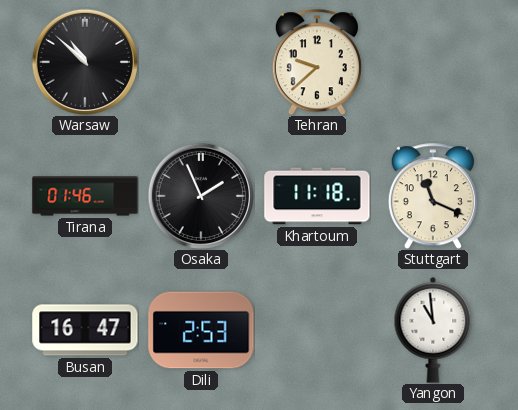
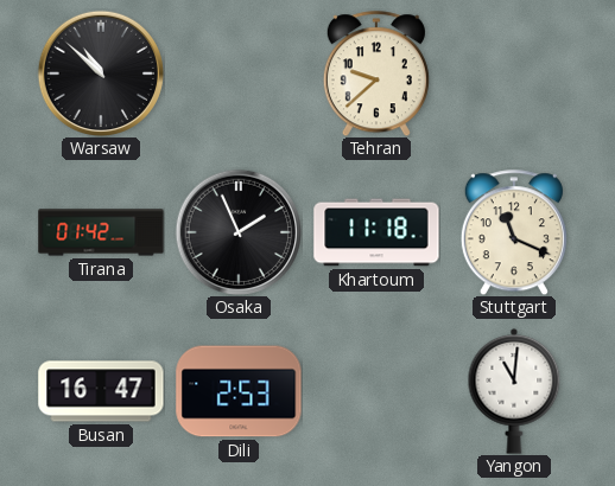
Tirana: 01:46 -> 01:42 (101, 232)
Yangon: 10:59 -> 11:01 (514, 391)
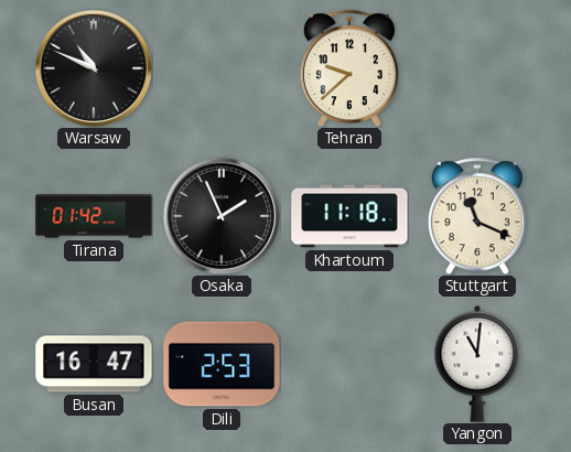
Warsaw: 10:52 -> 10:49 (93, 67)
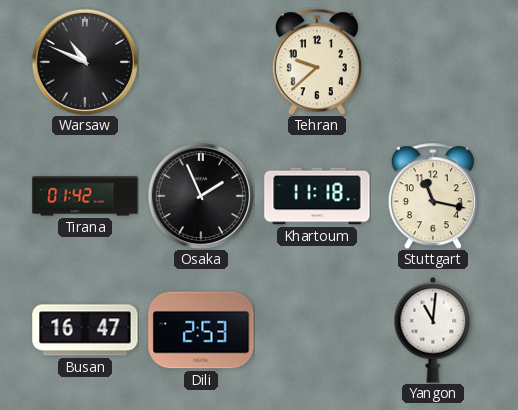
Stuttgart: 11:19 -> 11:17 (433, 196)
